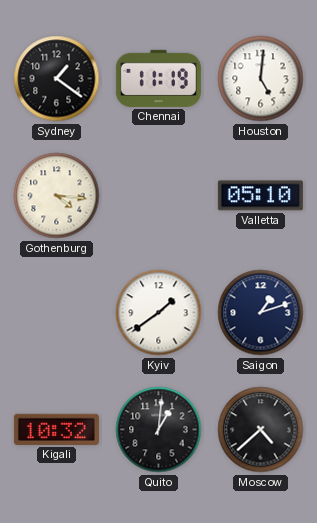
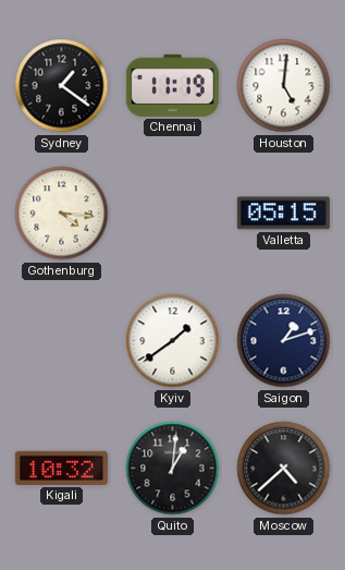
Valletta: 05:10 -> 05:15 (283, 214)
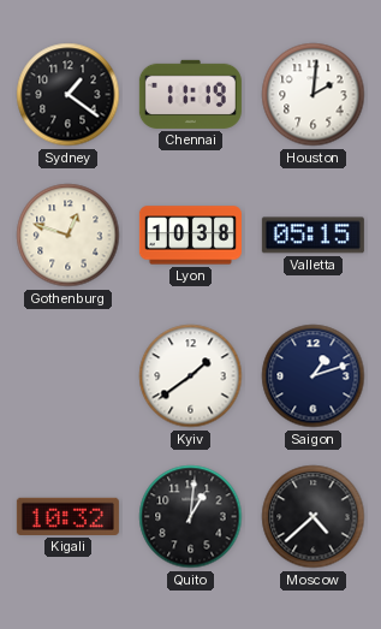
Houston: 5:01 -> 2:01 (314, 95)
Gothenburg: 4:16 -> 12:48 (69, 236)
Lyon: none -> 10:38 (190, 236)
